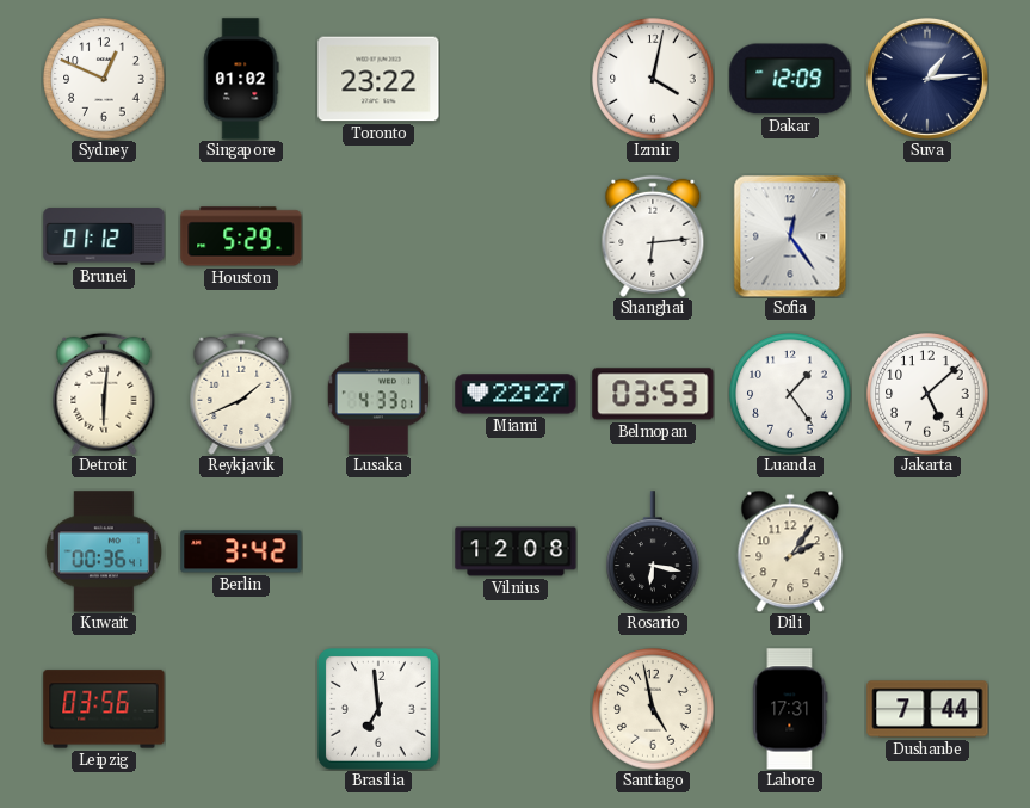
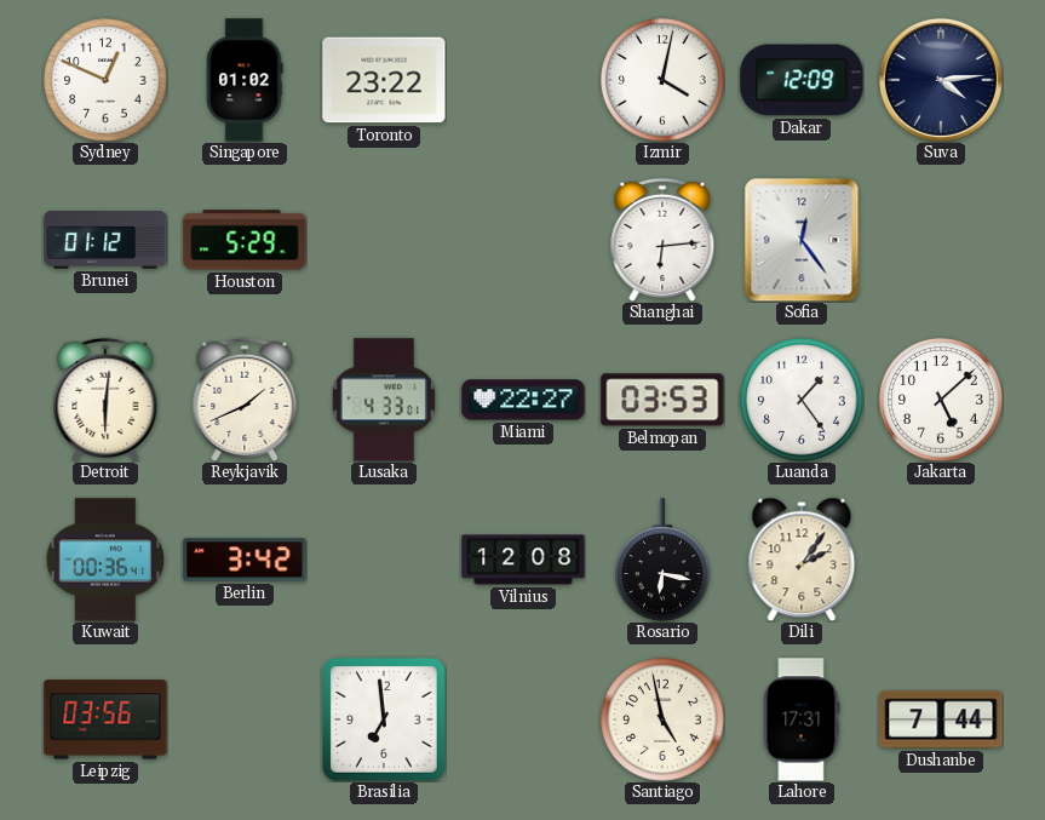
Suva: 1:14 -> 4:14 (941, 80)
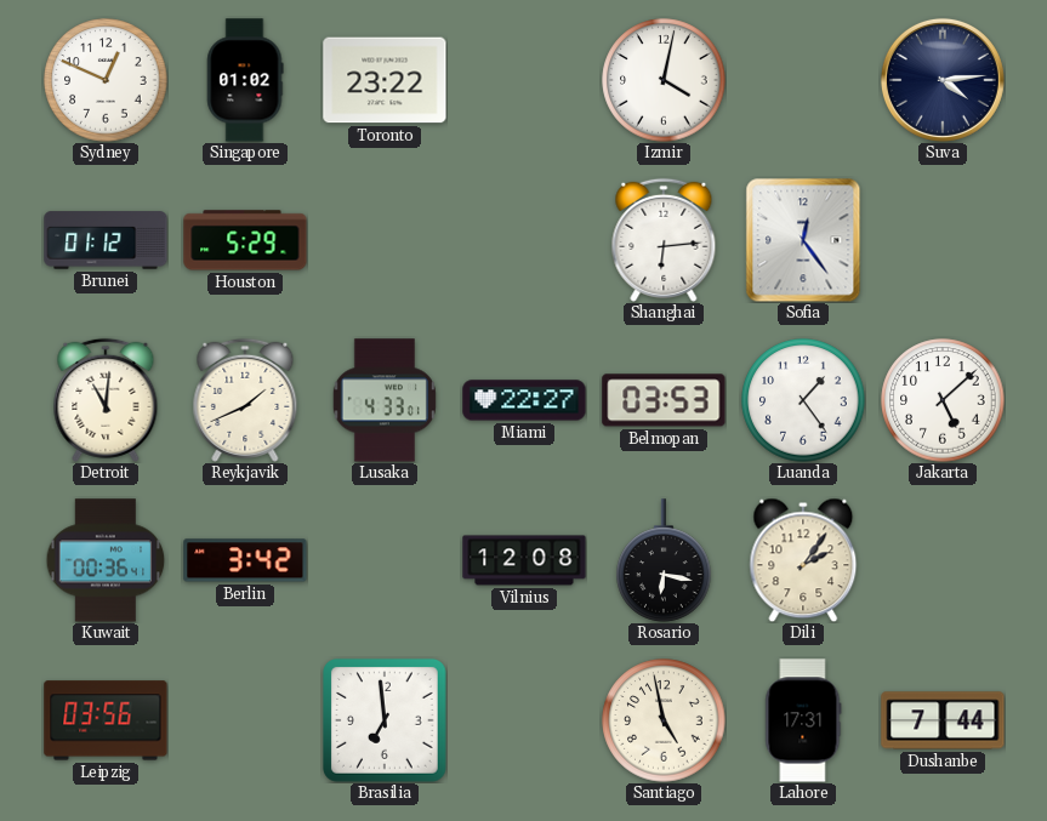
Dakar: 12:09 -> none (802, 80)
Detroit: 6:01 -> 11:01 (106, 400)
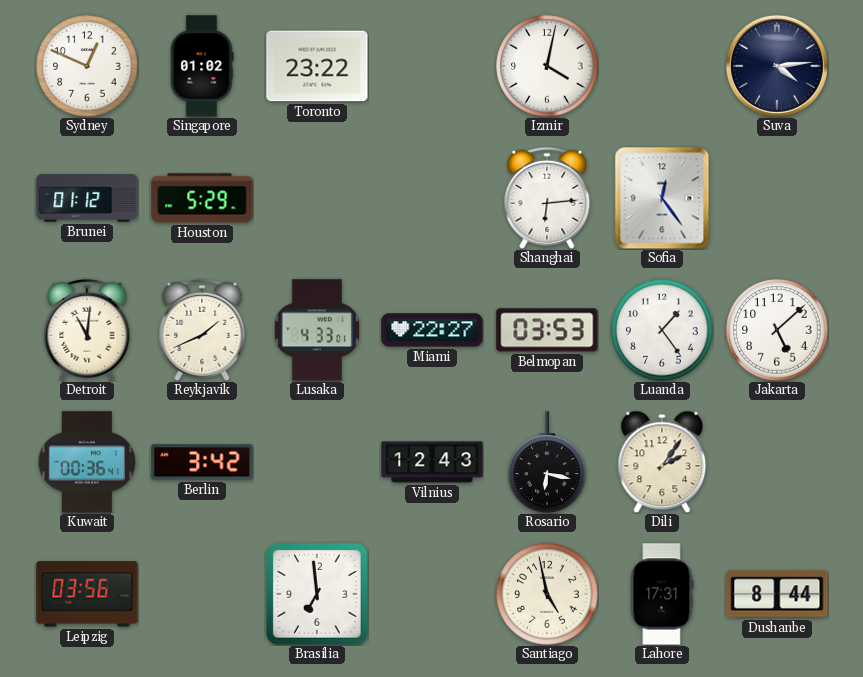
Vilnius: 12:08 -> 12:43 (432, 462)
Dushanbe: 7:44 -> 8:44 (777, 594)
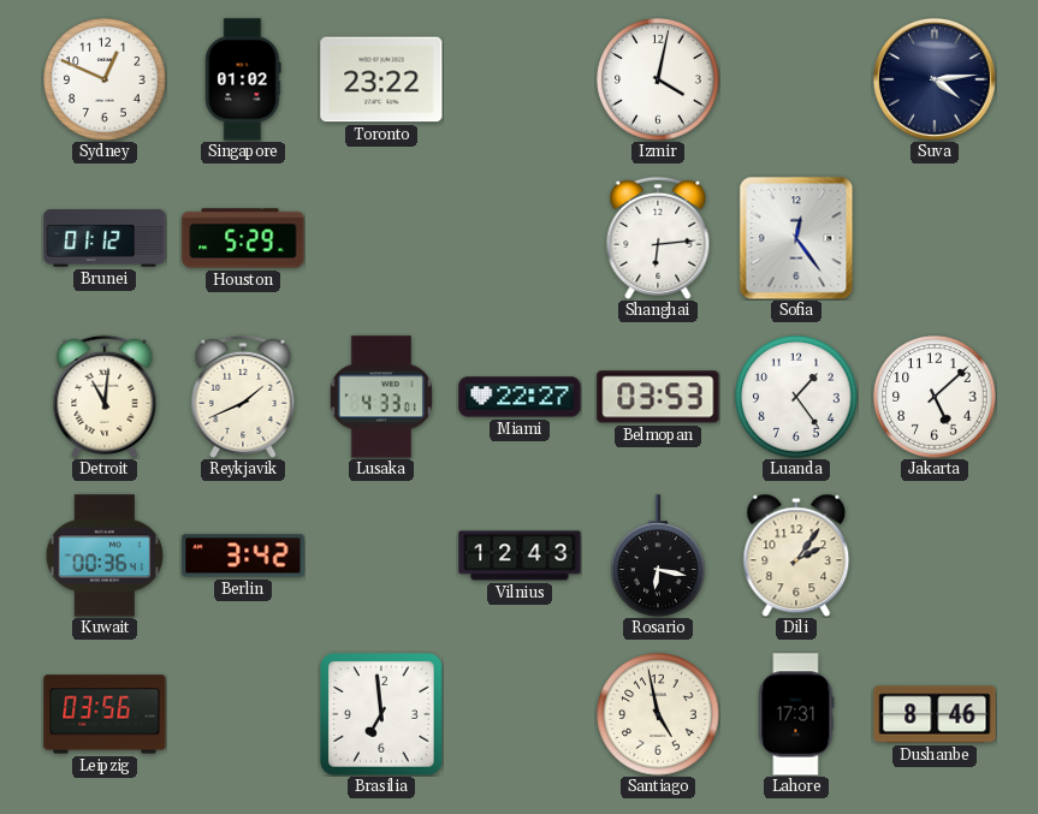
Dushanbe: 8:44 -> 8:46 (935, 714)
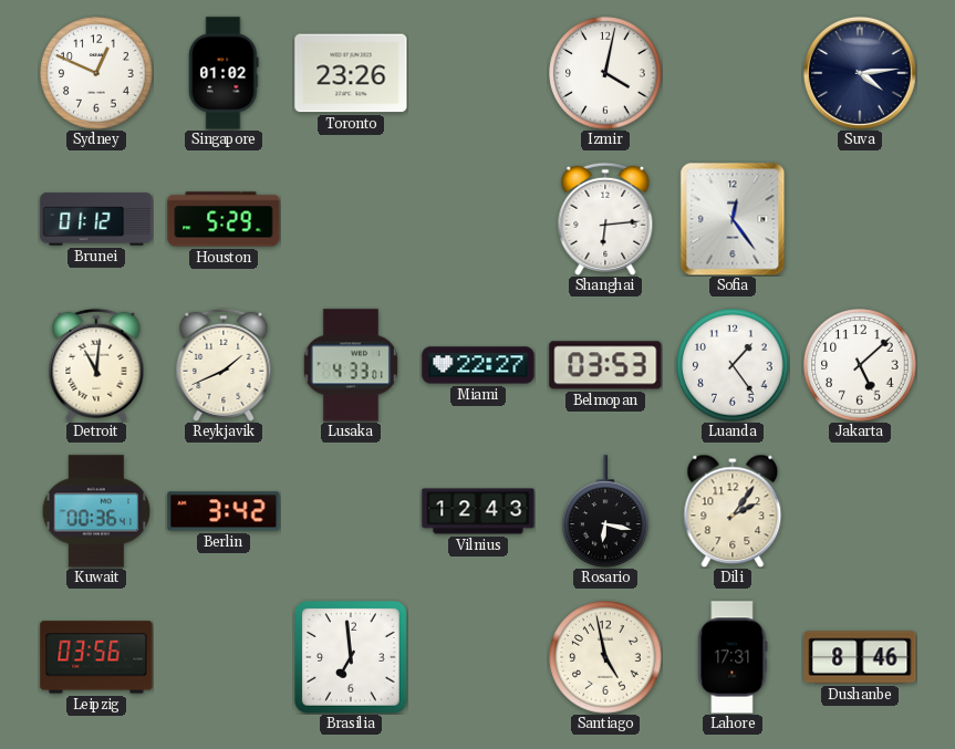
Toronto: 23:22 -> 23:26 (351, 73)
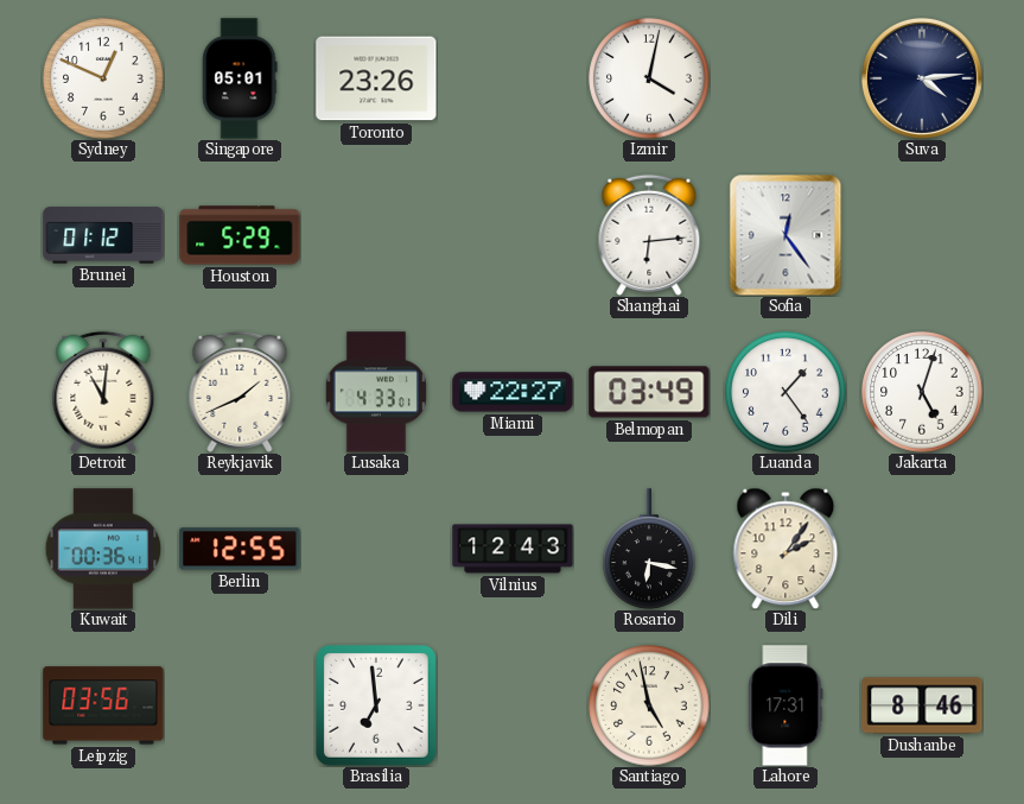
Singapore: 01:02 -> 05:01 (240, 78)
Belmopan: 03:53 -> 03:49 (649, 392)
Jakarta: 5:08 -> 5:03 (922, 392)
Berlin: 3:42 -> 12:55 (240, 549)
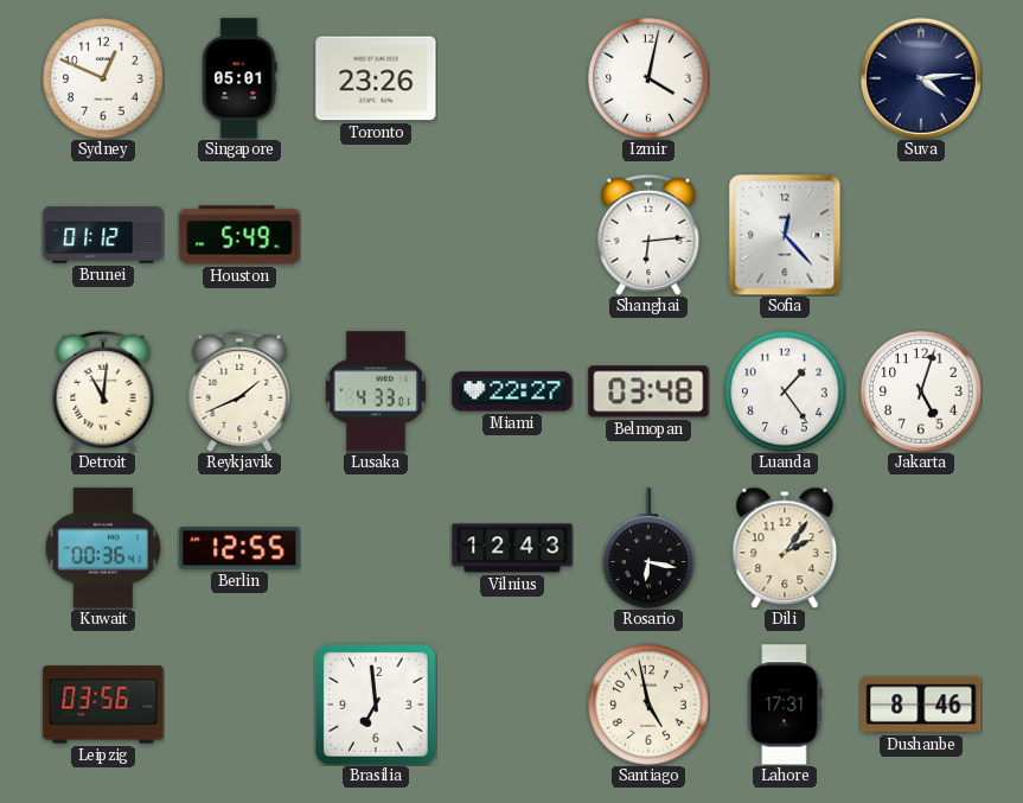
Houston: 5:29 -> 5:49 (239, 235)
Sofia: 12:24 -> 12:23 (785, 235)
Belmopan: 03:49 -> 03:48 (648, 391)
